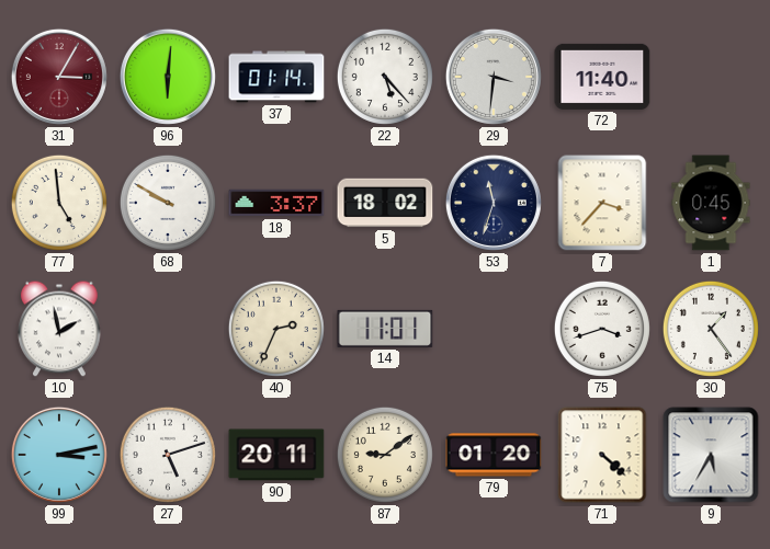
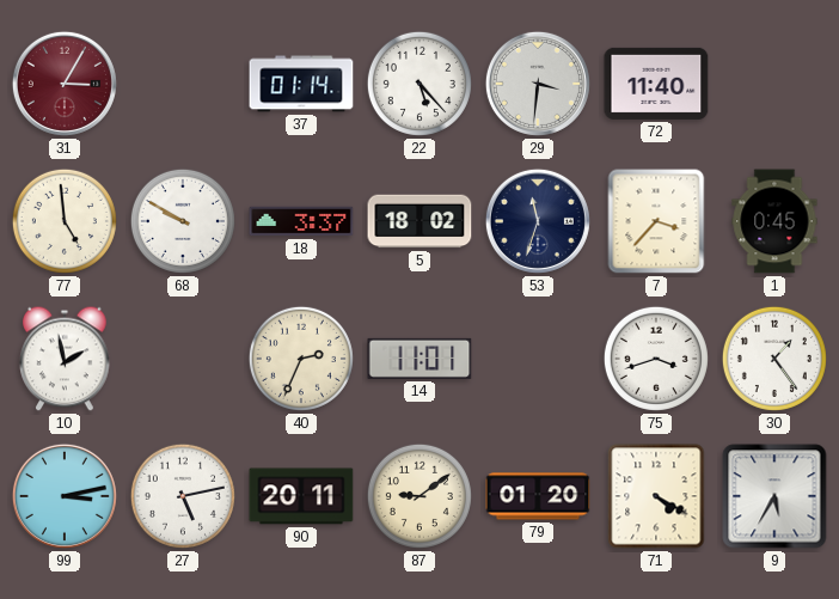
96: 6:01 -> none (168, 77)
27: 5:12 -> 5:13 (183, 496)
71: 4:22 -> 4:20 (656, 496)
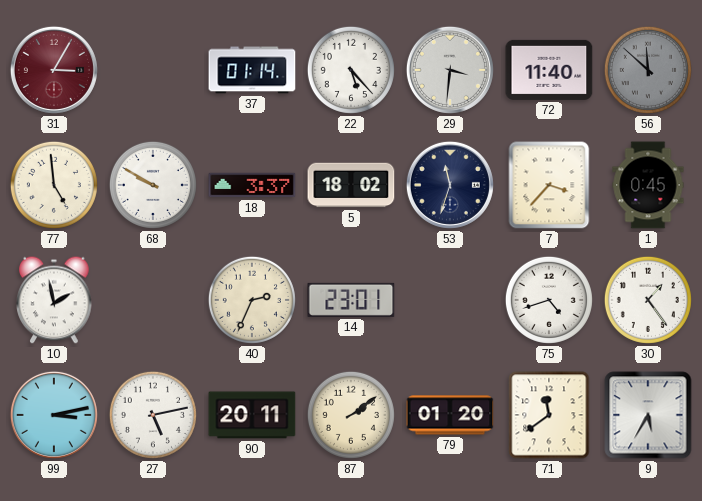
56: none -> 11:52 (648, 70)
14: 11:01 -> 23:01 (351, 300)
75: 3:42 -> 4:42 (549, 300)
87: 9:09 -> 2:09 (351, 415)
71: 4:20 -> 11:39 (549, 415)
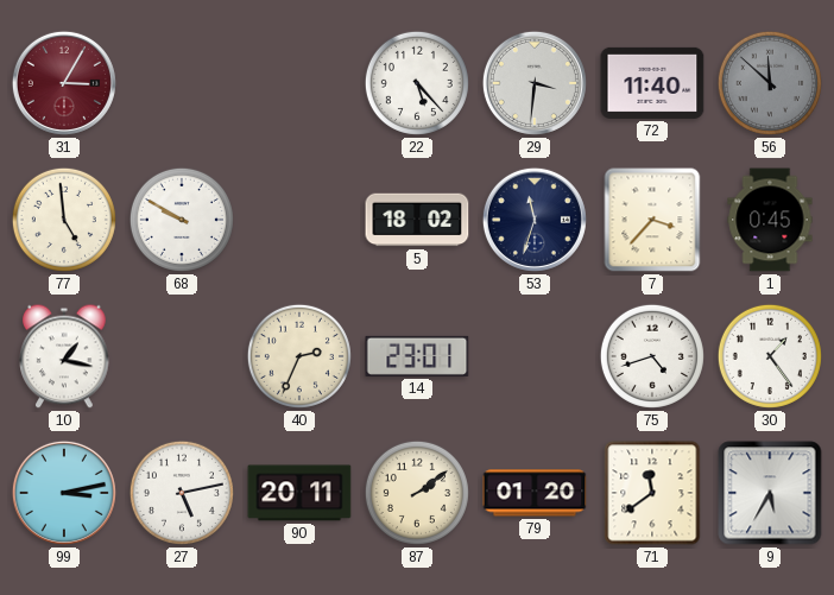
37: 01:14 -> none (252, 70)
18: 3:37 -> none (252, 185)
10: 1:58 -> 1:17 (64, 356)
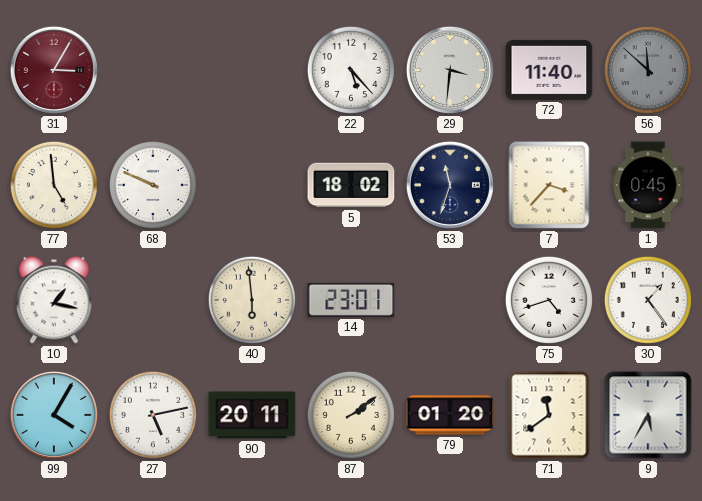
68: 9:50 -> 9:49 (153, 185)
40: 2:34 -> 5:59 (252, 300)
99: 3:13 -> 4:05 (54, 415)
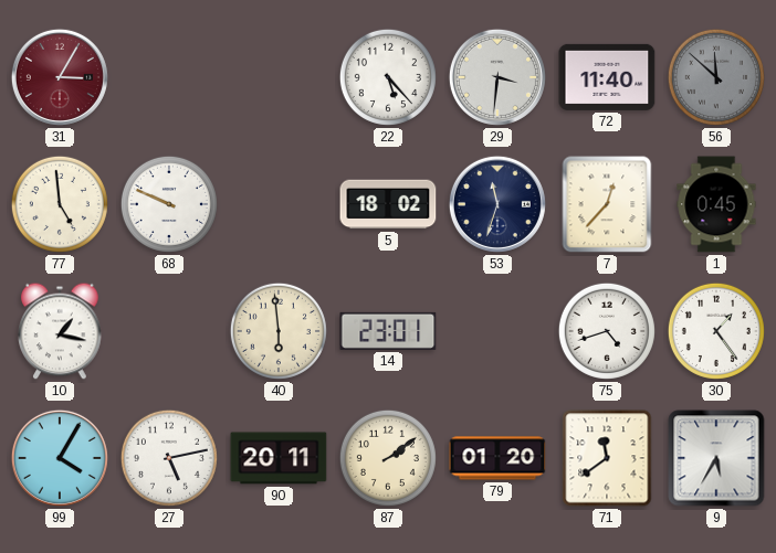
7: 3:37 -> 12:37 (607, 204)
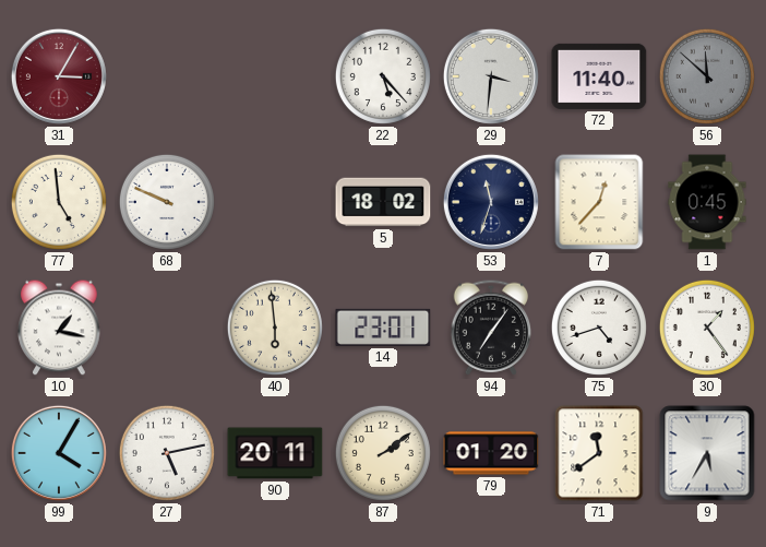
94: none -> 7:06 (491, 328)
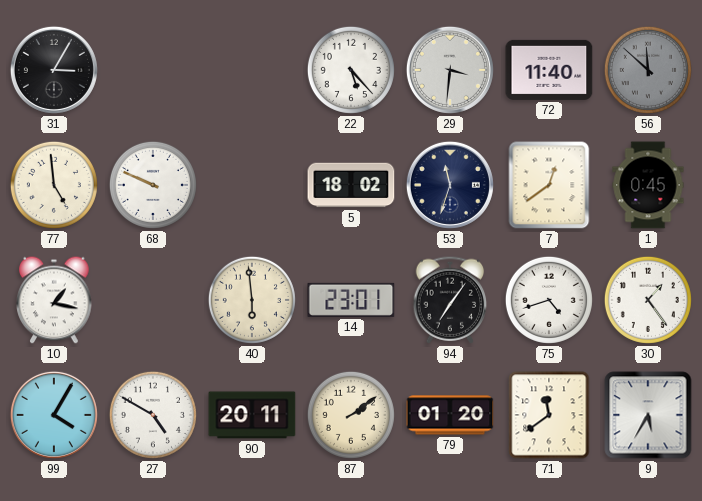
31 dial: burgundy -> black (54, 70)
7: 12:37 -> 12:39 (549, 185)
27: 5:13 -> 4:50 (153, 415)
